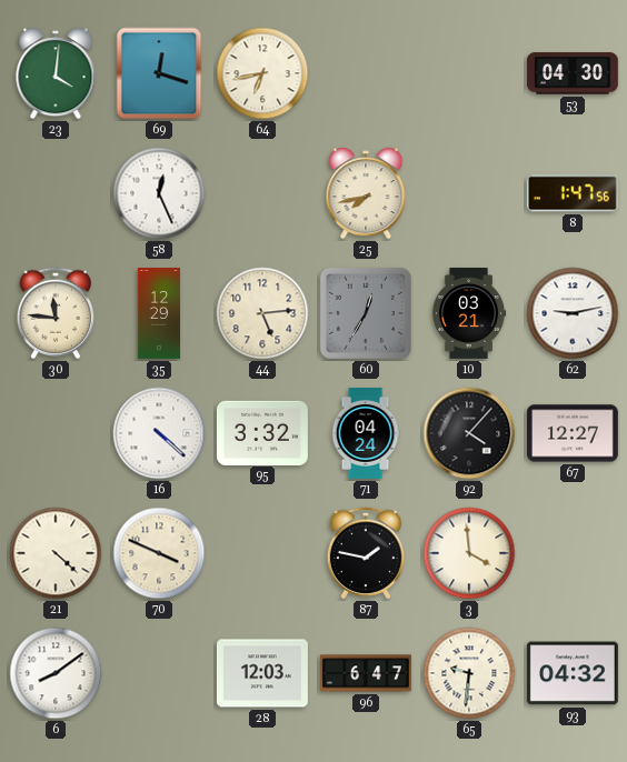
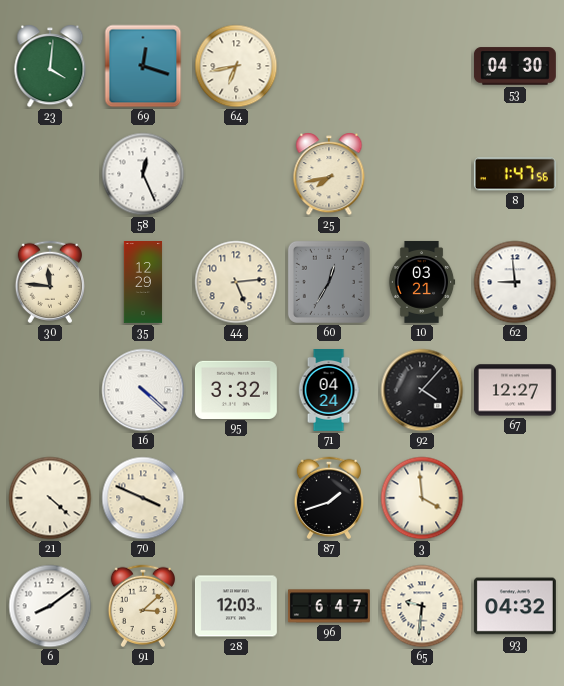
62: 9:13 -> 8:59 (515, 282)
87: 1:47 -> 1:42 (328, 498)
91: none -> 3:08 (142, 606)
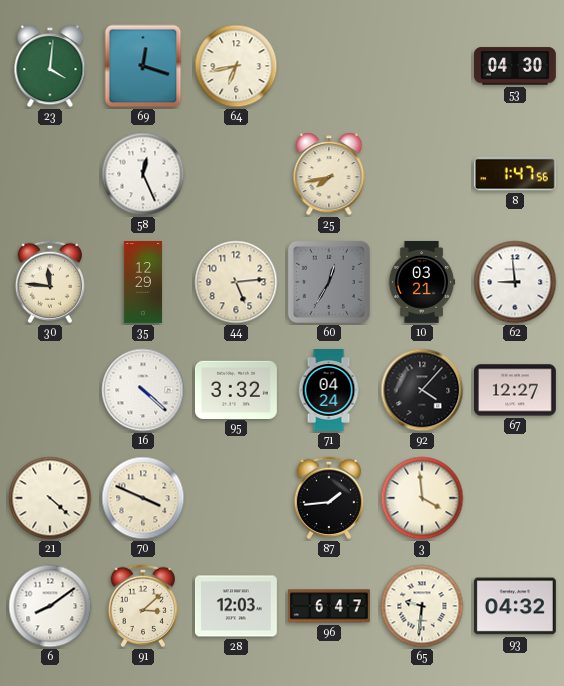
87: 1:42 -> 1:44 (328, 498)
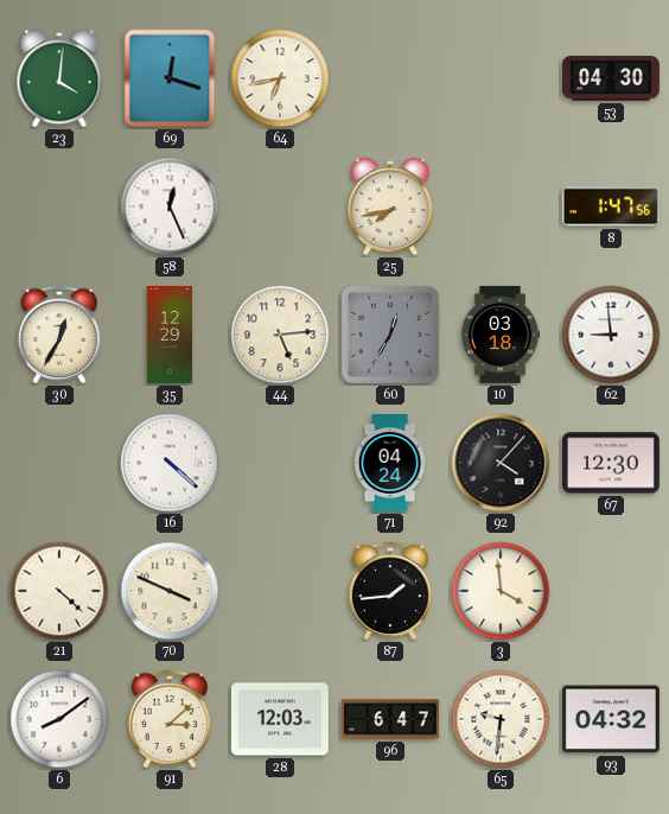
30: 11:46 -> 12:35 (58, 335)
10: 03:21 -> 03:18 (501, 335)
95: 3:32 -> none (236, 389)
67: 12:27 -> 12:30 (611, 463)
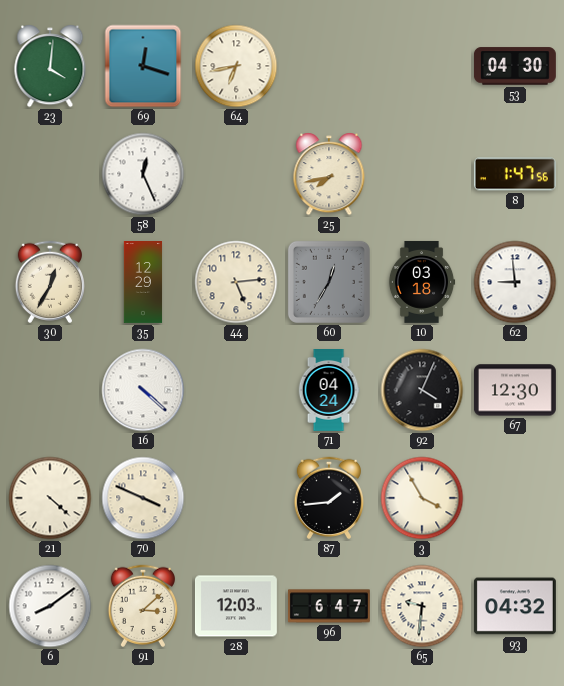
92: 4:07 -> 4:04 (422, 390)
3: 3:59 -> 3:55 (422, 498)
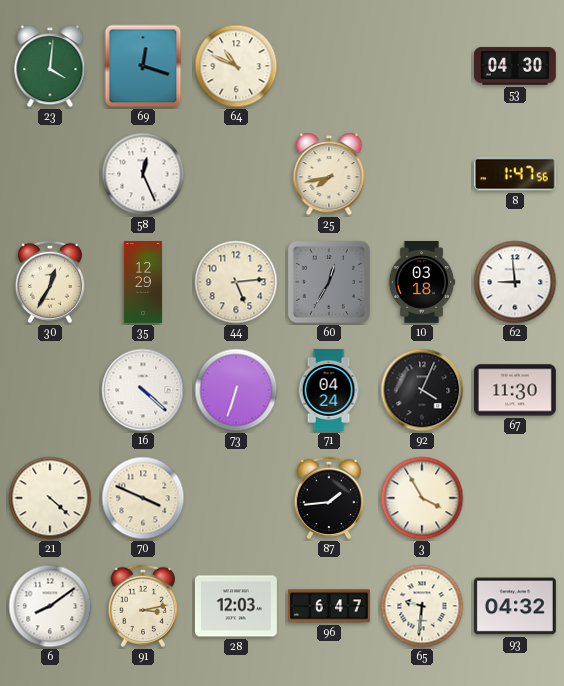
64: 6:43 -> 10:49 (236, 66)
73: none -> 6:33 (236, 390)
67: 12:30 -> 11:30 (515, 390)
91: 3:08 -> 3:13 (142, 606)
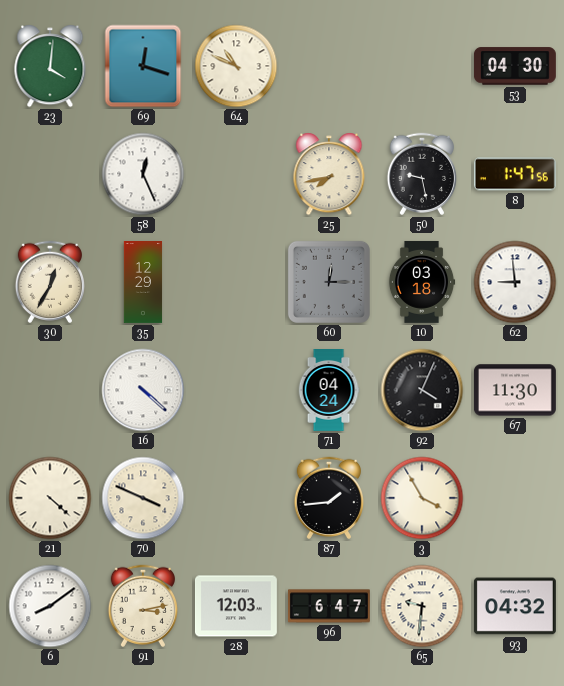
50: none -> 9:28 (421, 174)
44: 5:14 -> none (236, 282)
60: 12:35 -> 12:15 (329, 282)
73: 6:33 -> none (236, 390)
